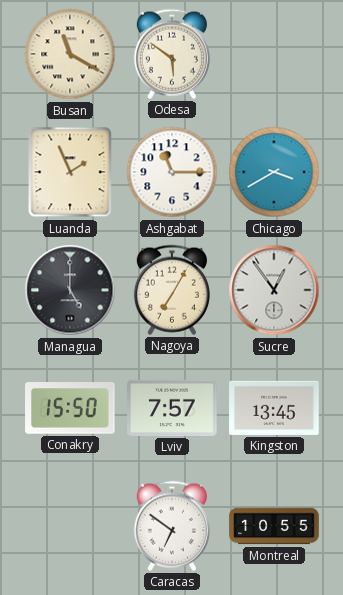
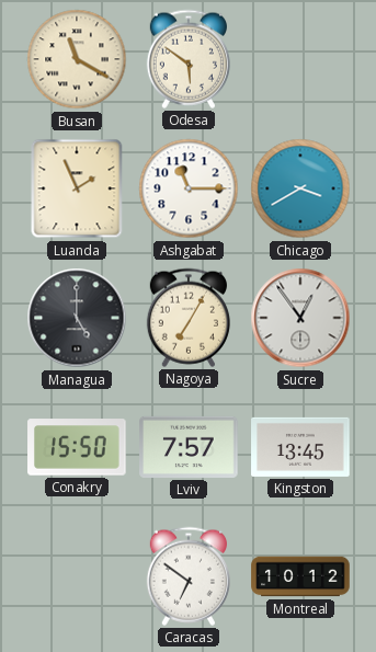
Montreal: 10:55 -> 10:12 (300, 576)
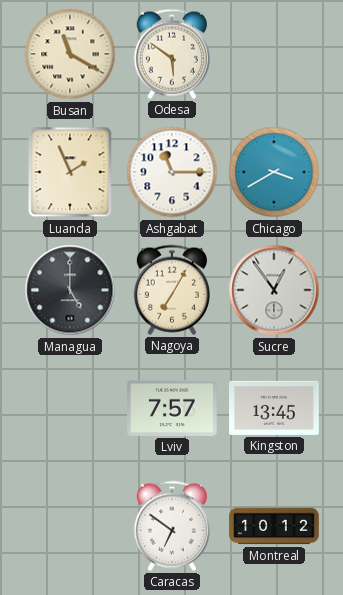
Conakry: 15:50 -> none (77, 447)
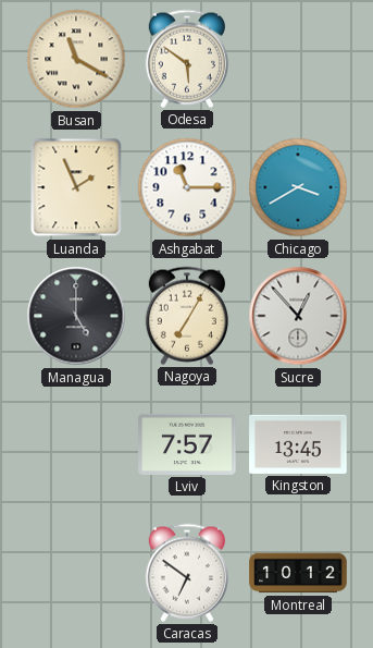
Sucre: 12:54 -> 12:53 (298, 316)
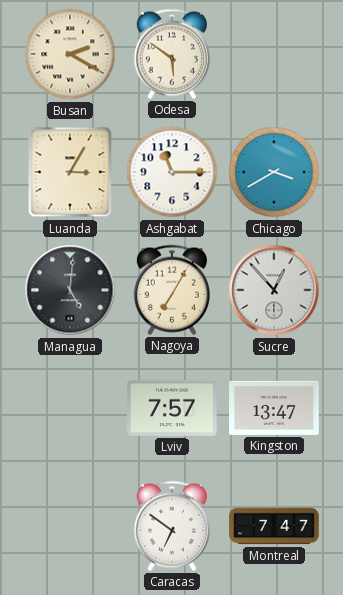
Busan: 11:20 -> 2:20 (70, 54)
Luanda: 1:56 -> 3:05 (70, 172)
Managua: 5:00 -> 5:01 (70, 290)
Kingston: 13:45 -> 13:47 (274, 408)
Montreal: 10:12 -> 7:47 (274, 526)
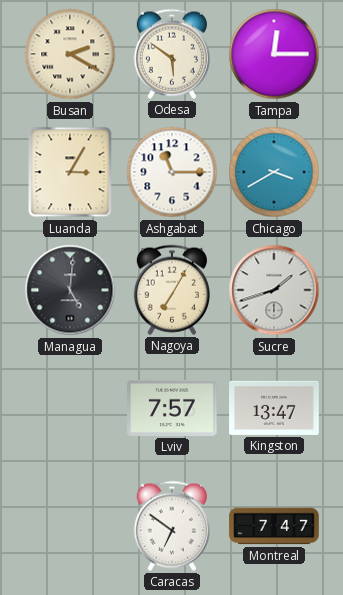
Tampa: none -> 12:15 (274, 54)
Sucre: 12:53 -> 1:42 (274, 290)
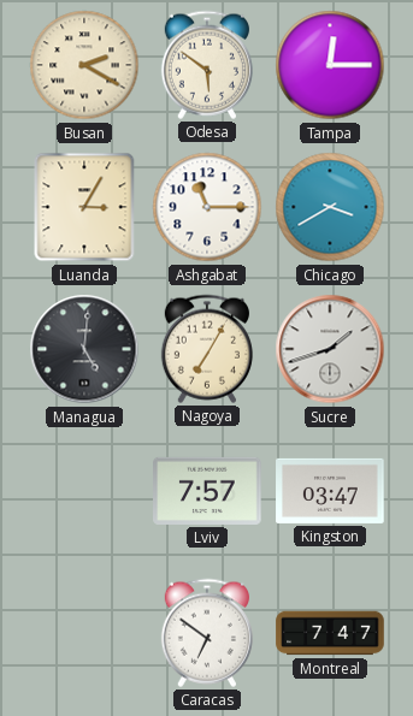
Kingston: 13:47 -> 03:47 (330, 491)
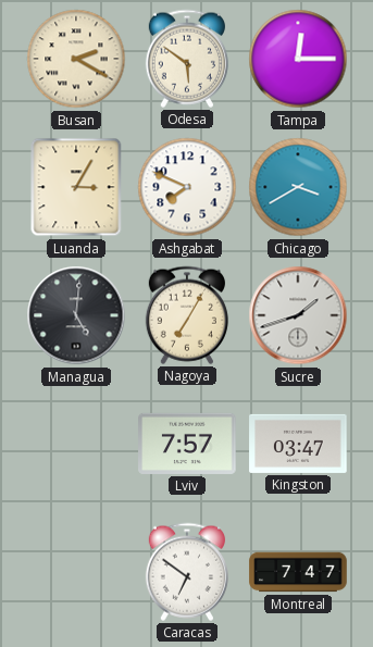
Ashgabat: 11:15 -> 7:49 (187, 187)
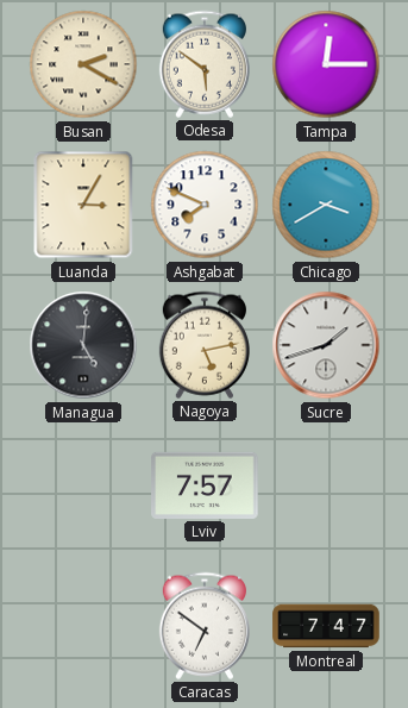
Nagoya: 7:05 -> 5:13 (205, 345)
Kingston: 03:47 -> none (298, 444)
